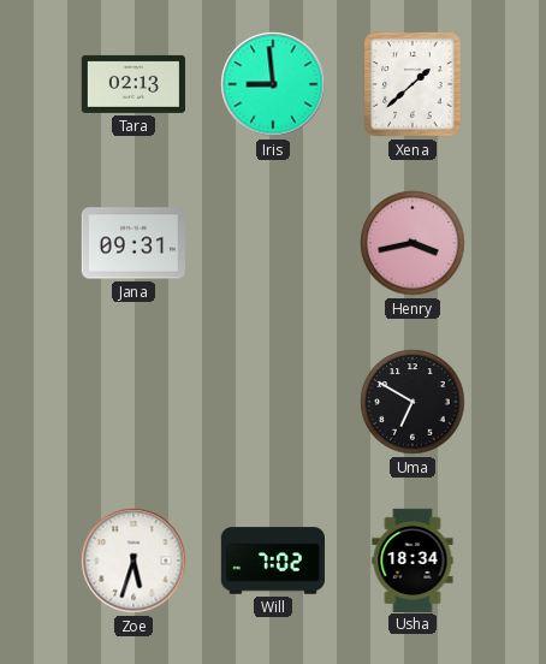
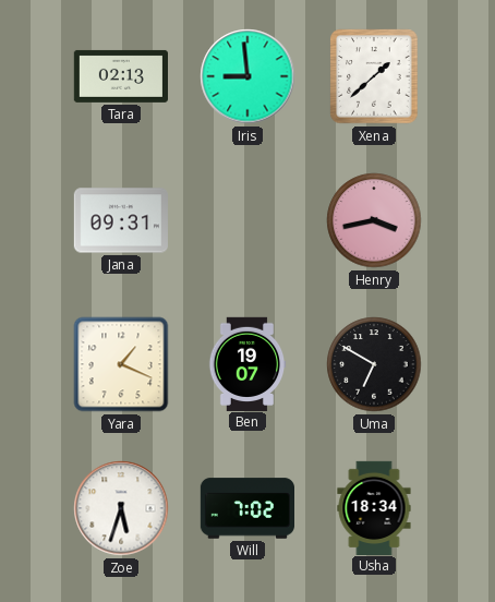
Yara: none -> 1:19 (121, 364)
Ben: none -> 19:07 (247, 363)
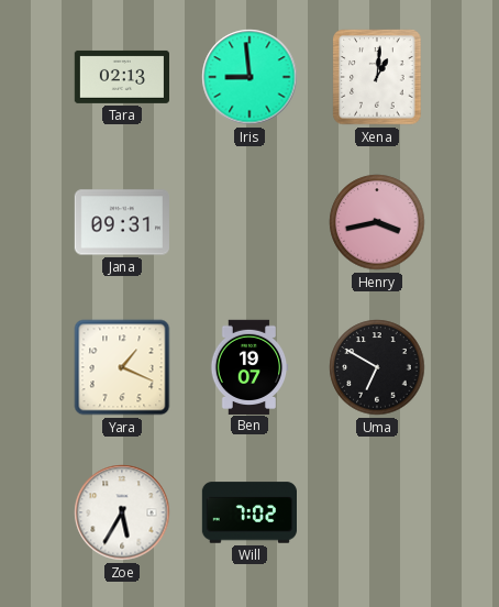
Xena: 1:38 -> 1:01 (377, 77)
Zoe: 5:33 -> 5:35 (122, 512)
Usha: 18:34 -> none (374, 507)
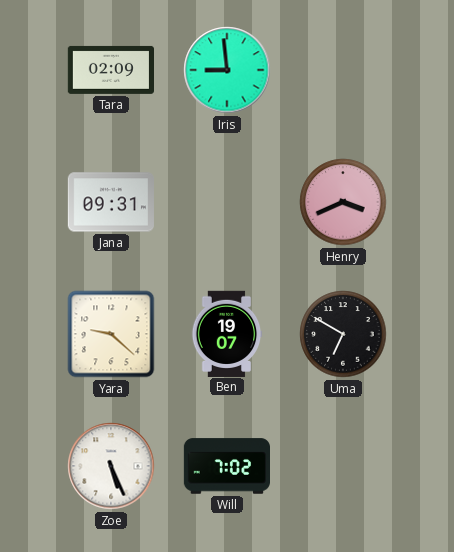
Tara: 02:13 -> 02:09 (110, 70)
Xena: 1:01 -> none (377, 77)
Henry: 3:43 -> 3:41 (343, 202)
Yara: 1:19 -> 9:22 (111, 334)
Zoe: 5:35 -> 5:26 (111, 466)
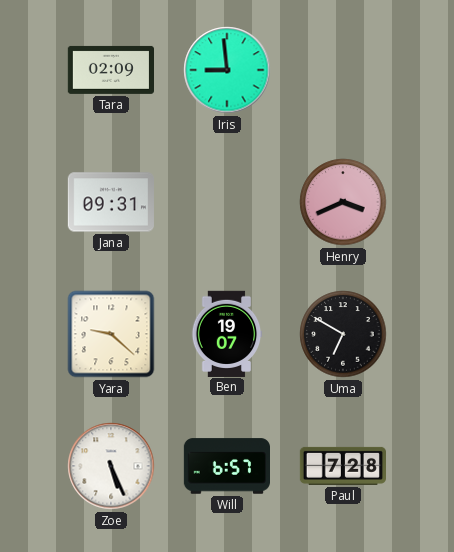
Will: 7:02 -> 6:57 (226, 466)
Paul: none -> 7:28 (342, 466)
